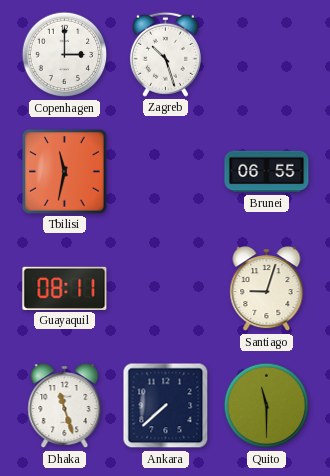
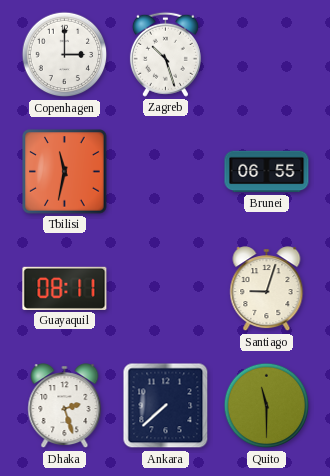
Dhaka: 11:27 -> 2:27 (65, 406)
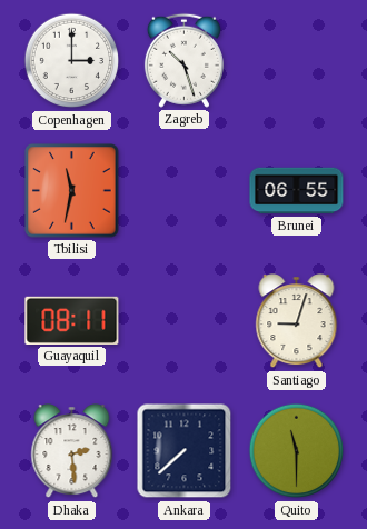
Dhaka: 2:27 -> 2:29 (72, 451)
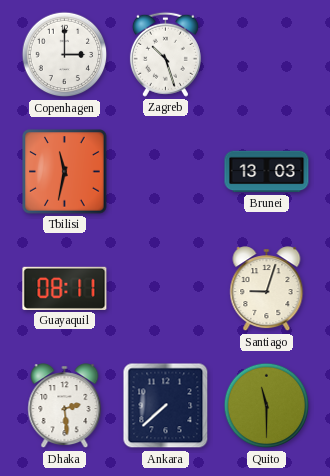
Brunei: 06:55 -> 13:03 (267, 172)
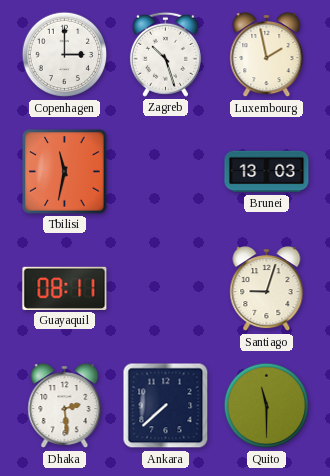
Luxembourg: none -> 1:58 (267, 55)
